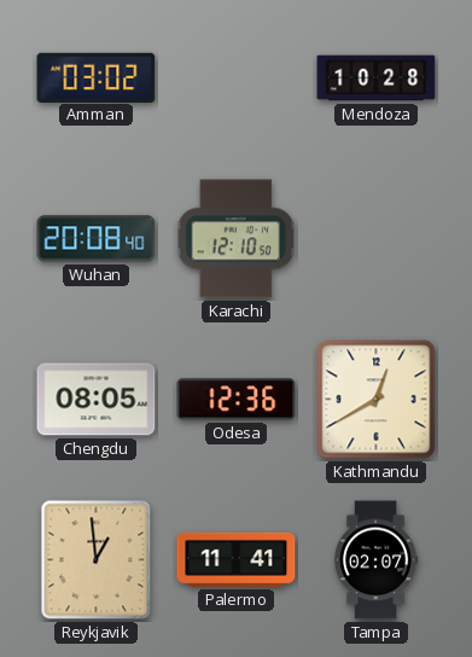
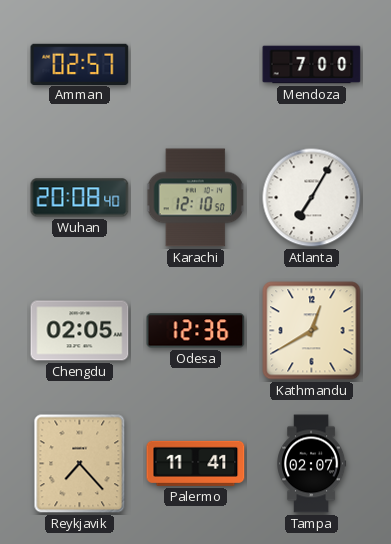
Amman: 03:02 -> 02:57 (80, 64)
Mendoza: 10:28 -> 7:00 (312, 65)
Atlanta: none -> 7:05 (312, 198)
Chengdu: 08:05 -> 02:05 (80, 331)
Reykjavik: 12:59 -> 7:23 (80, 464)
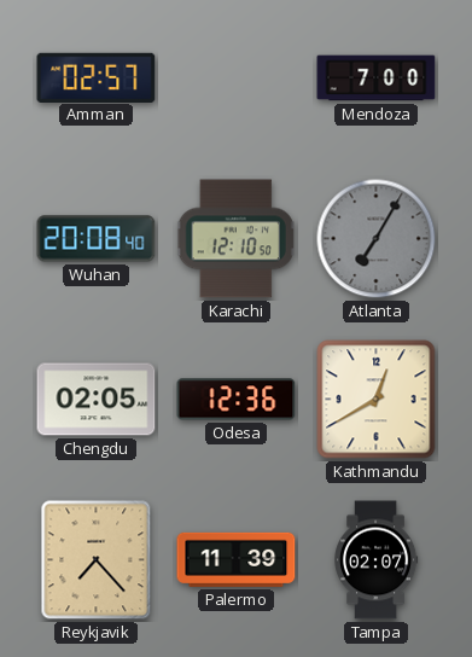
Atlanta dial: white -> grey (377, 239)
Palermo: 11:41 -> 11:39 (237, 559)
